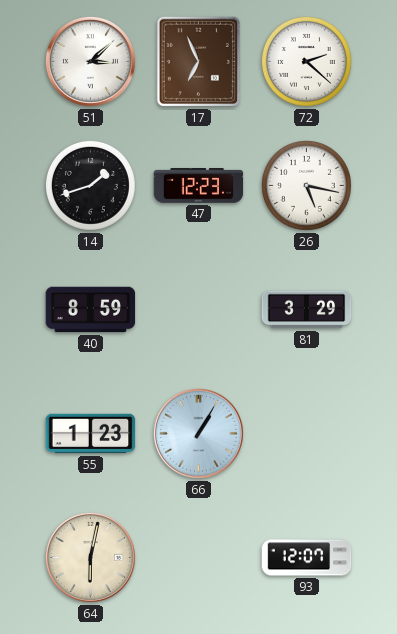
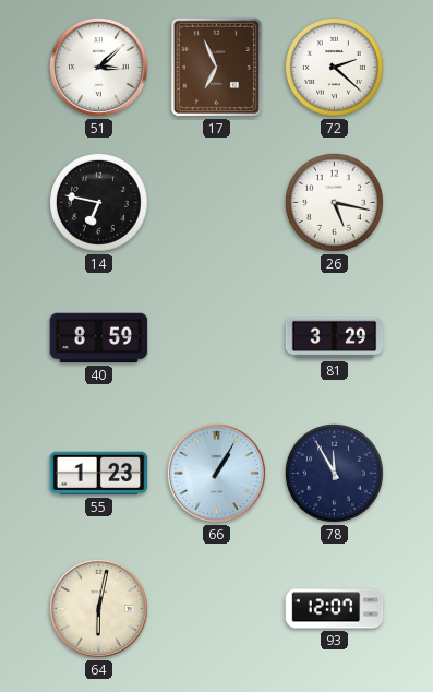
14: 1:42 -> 6:47 (98, 202)
47: 12:23 -> none (199, 186)
78: none -> 11:55 (334, 473)
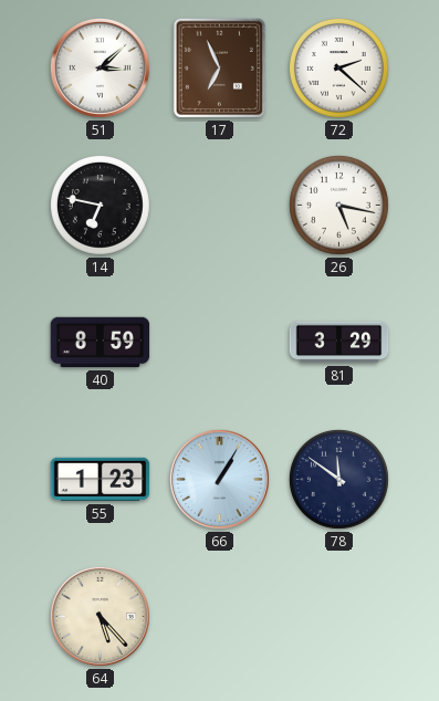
78: 11:55 -> 11:51 (338, 479)
64: 6:02 -> 5:23 (100, 616)
93: 12:07 -> none (335, 609)
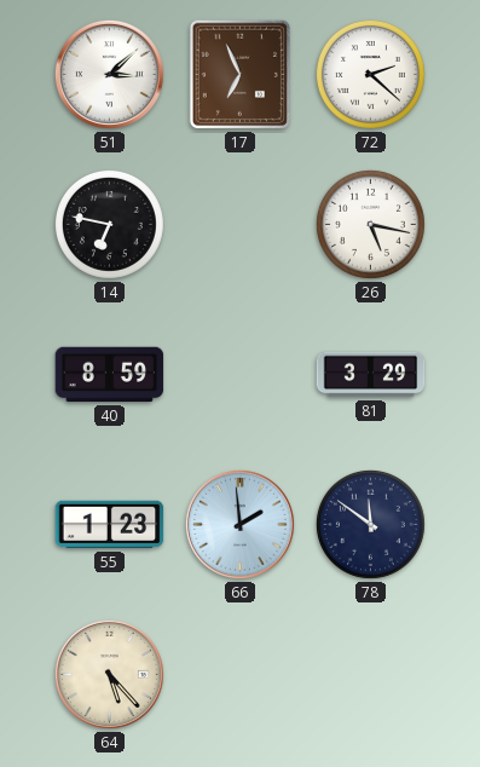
66: 1:05 -> 1:59 (239, 524)
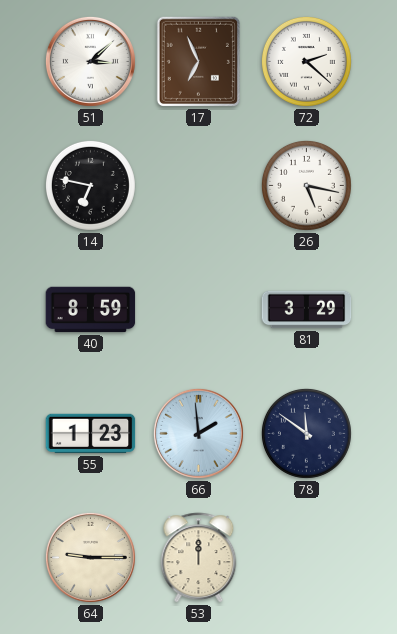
64: 5:23 -> 9:15 (90, 557)
53: none -> 12:00 (199, 558)
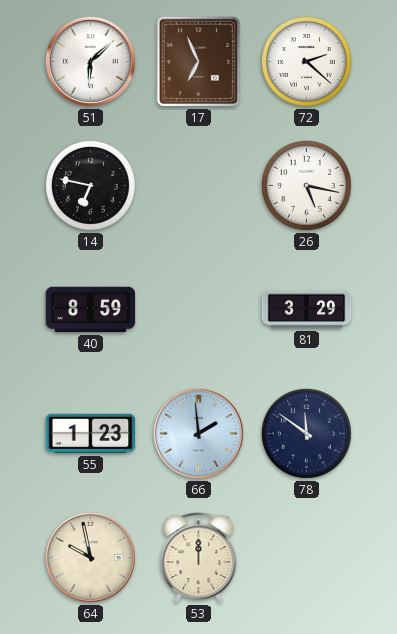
51: 3:08 -> 6:08 (90, 61)
64: 9:15 -> 9:58 (90, 557)
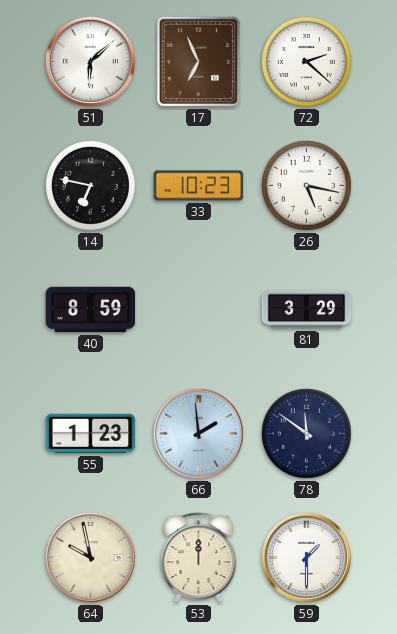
33: none -> 10:23 (199, 186)
59: none -> 1:30 (306, 557)
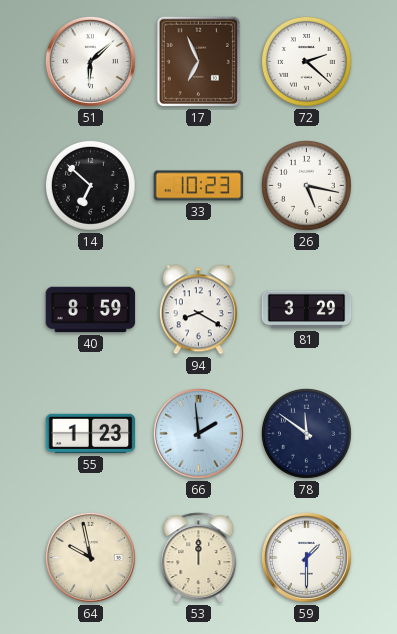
14: 6:47 -> 6:52 (90, 185)
94: none -> 8:20 (198, 310)
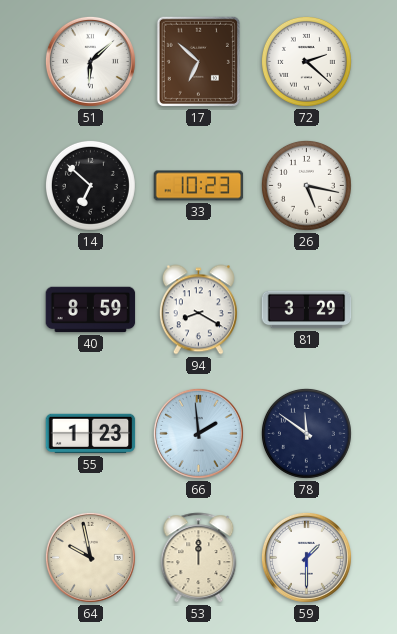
17: 6:56 -> 6:52 (198, 61)
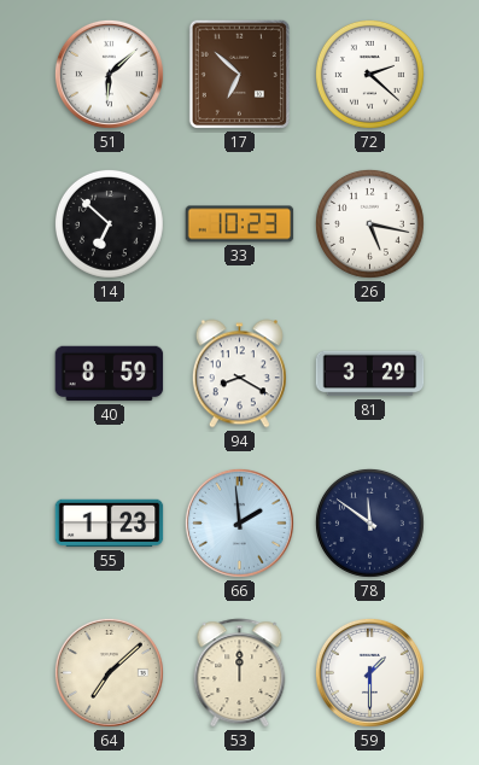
64: 9:58 -> 7:08 (109, 672)
